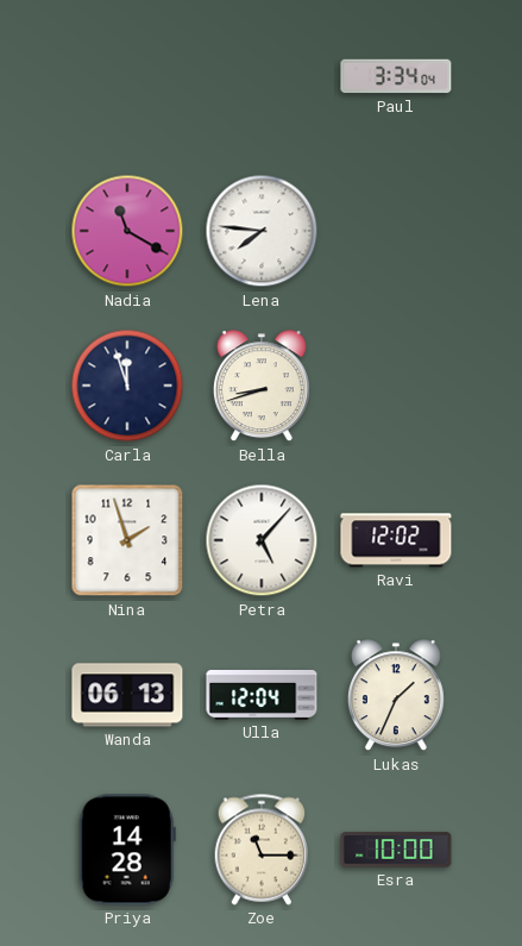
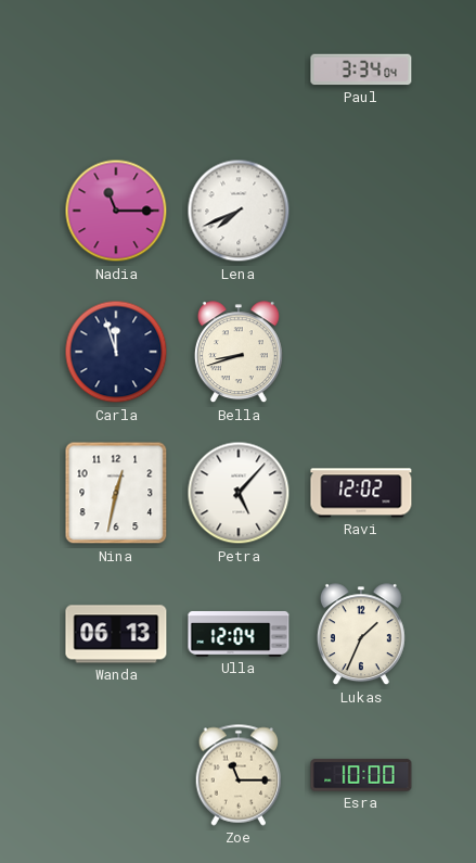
Nadia: 11:20 -> 11:15 (116, 211)
Lena: 7:46 -> 7:41 (239, 211)
Nina: 1:57 -> 12:32 (116, 493)
Priya: 14:28 -> none (127, 850)
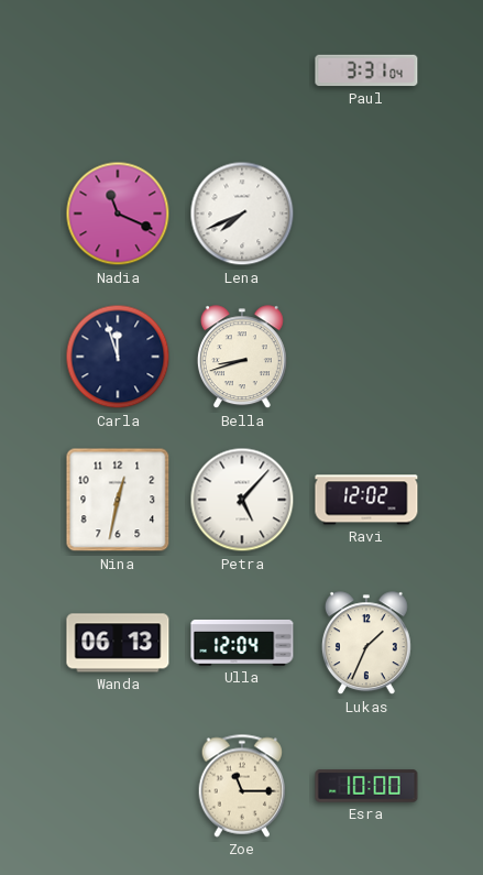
Paul: 3:34 -> 3:31 (366, 70)
Nadia: 11:15 -> 11:19 (118, 214)
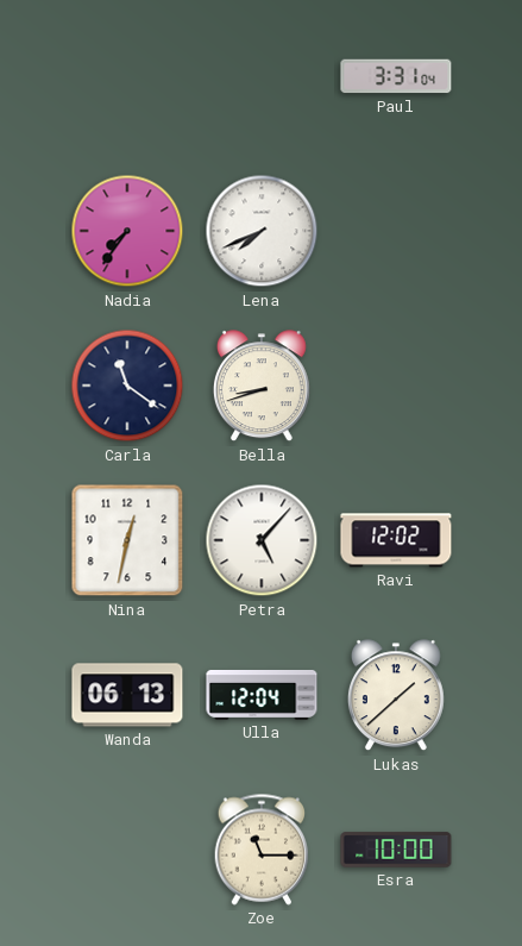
Nadia: 11:19 -> 7:36 (127, 231)
Carla: 11:57 -> 11:21 (127, 386)
Lukas: 1:34 -> 1:38 (396, 696)
